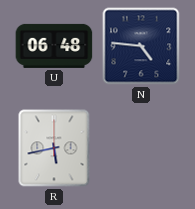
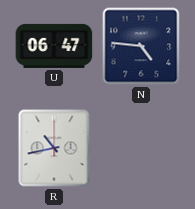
U: 06:48 -> 06:47 (54, 46)
R: 5:43 -> 10:43 (54, 148)
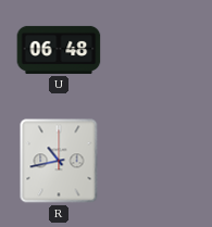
U: 06:47 -> 06:48 (59, 50)
N: 4:46 -> none (141, 46)
